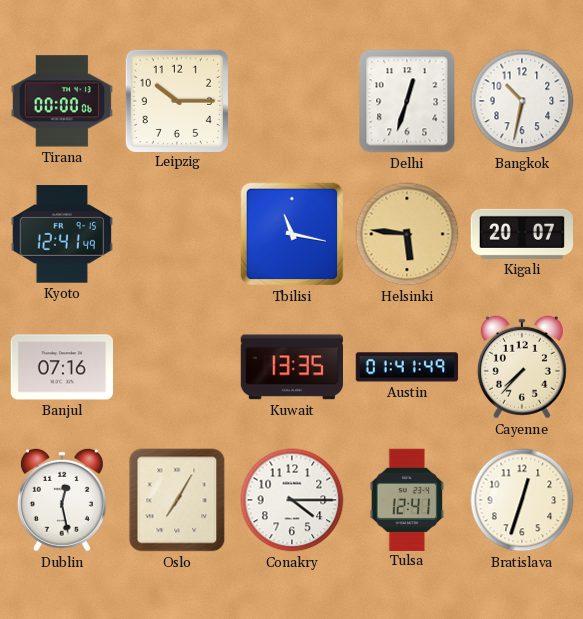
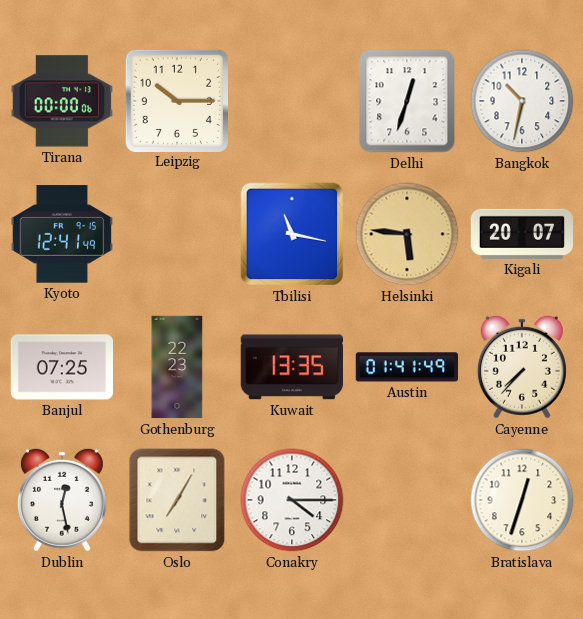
Banjul: 07:16 -> 07:25 (61, 367)
Gothenburg: none -> 22:23 (177, 367)
Tulsa: 12:41 -> none (407, 499)
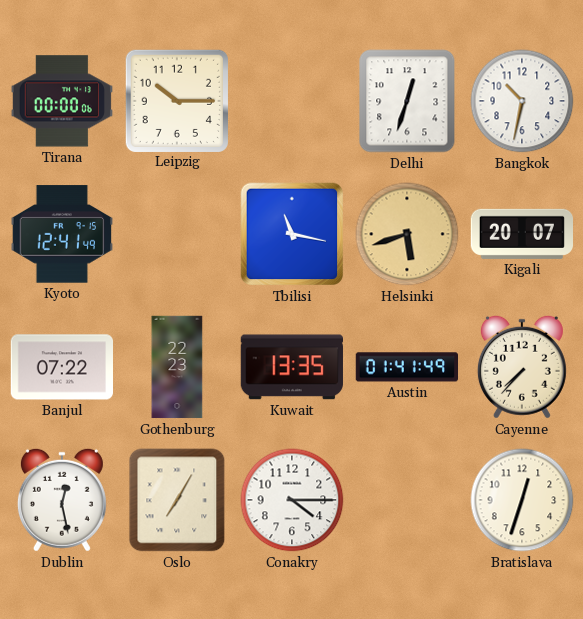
Helsinki: 5:46 -> 5:42 (407, 234)
Banjul: 07:25 -> 07:22 (61, 367)
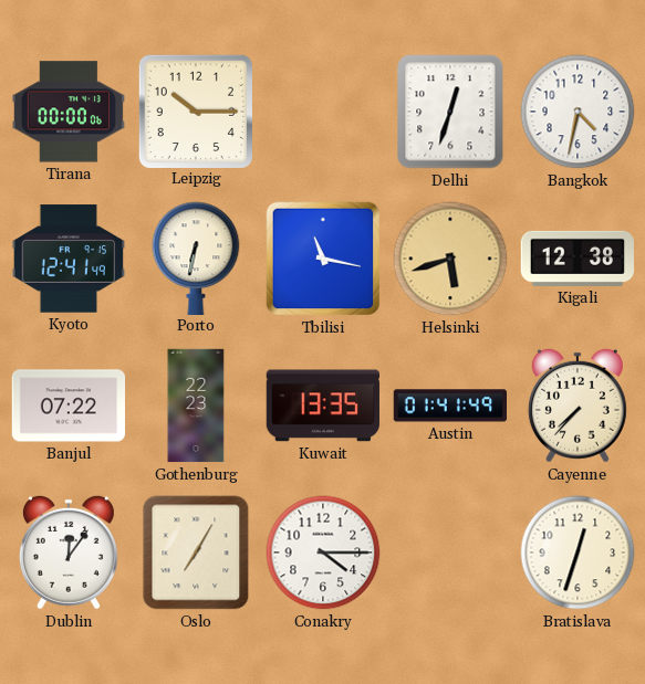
Bangkok: 10:32 -> 4:32 (578, 112)
Porto: none -> 6:32 (196, 257)
Kigali: 20:07 -> 12:38 (576, 259)
Dublin: 12:28 -> 12:06 (69, 553)
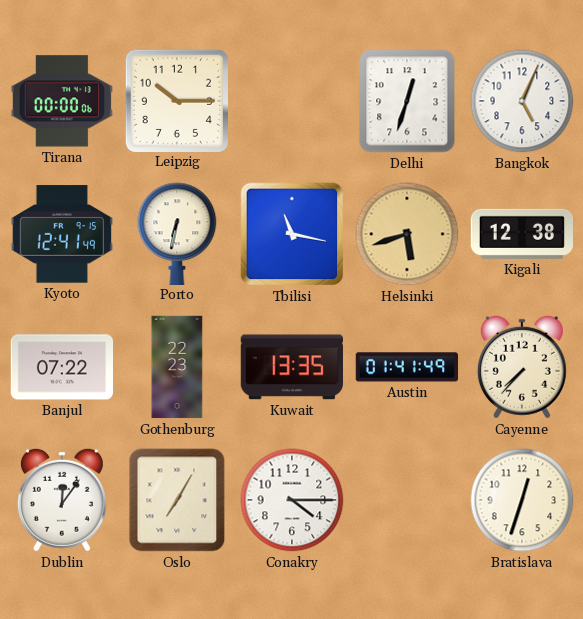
Bangkok: 4:32 -> 5:04 (522, 101)
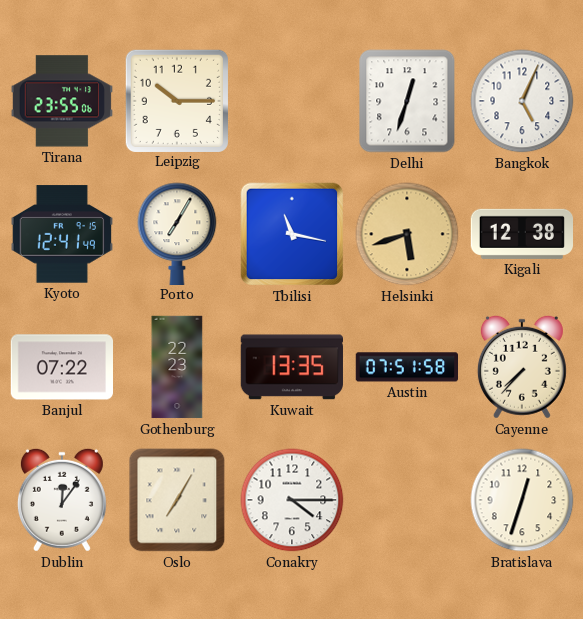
Tirana: 00:00 -> 23:55 (61, 101)
Porto: 6:32 -> 7:05 (177, 233)
Austin: 01:41 -> 07:51 (406, 367)
